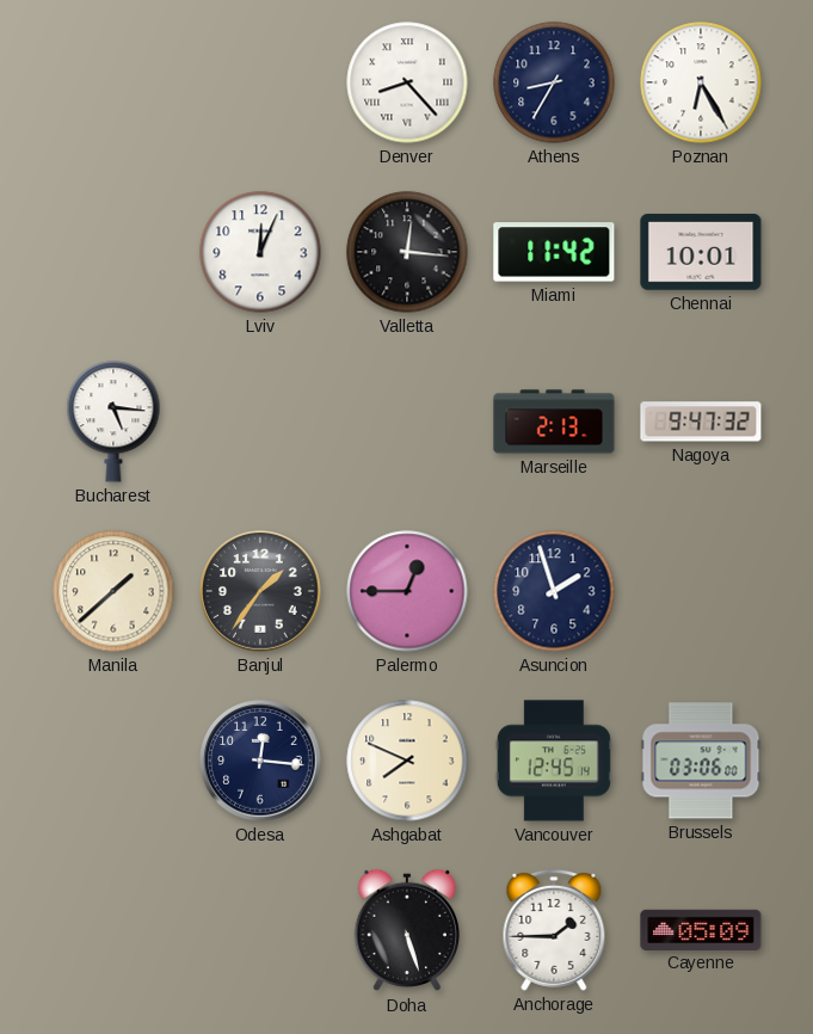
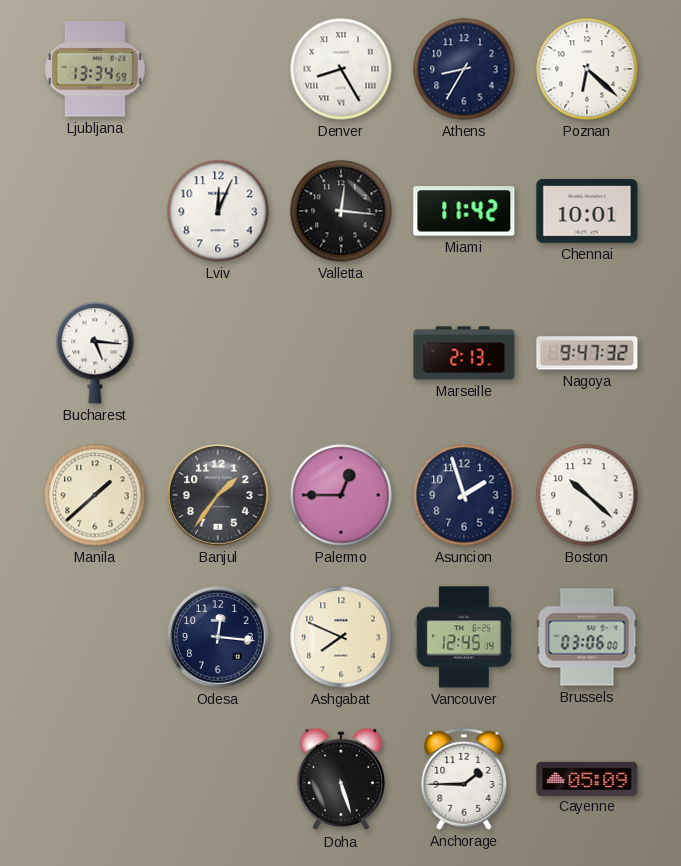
Ljubljana: none -> 13:34 (95, 69)
Denver: 8:23 -> 8:25 (341, 69)
Poznan: 6:25 -> 6:22 (587, 69)
Boston: none -> 10:22 (587, 495)
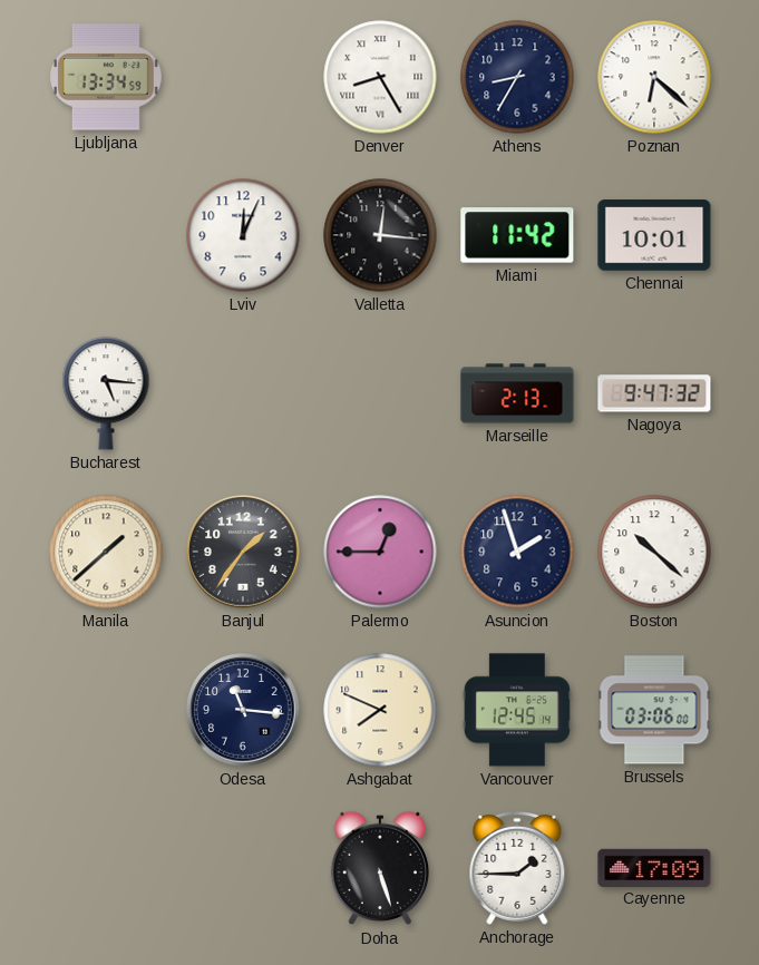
Odesa: 12:16 -> 11:16 (243, 710)
Cayenne: 05:09 -> 17:09 (654, 867)
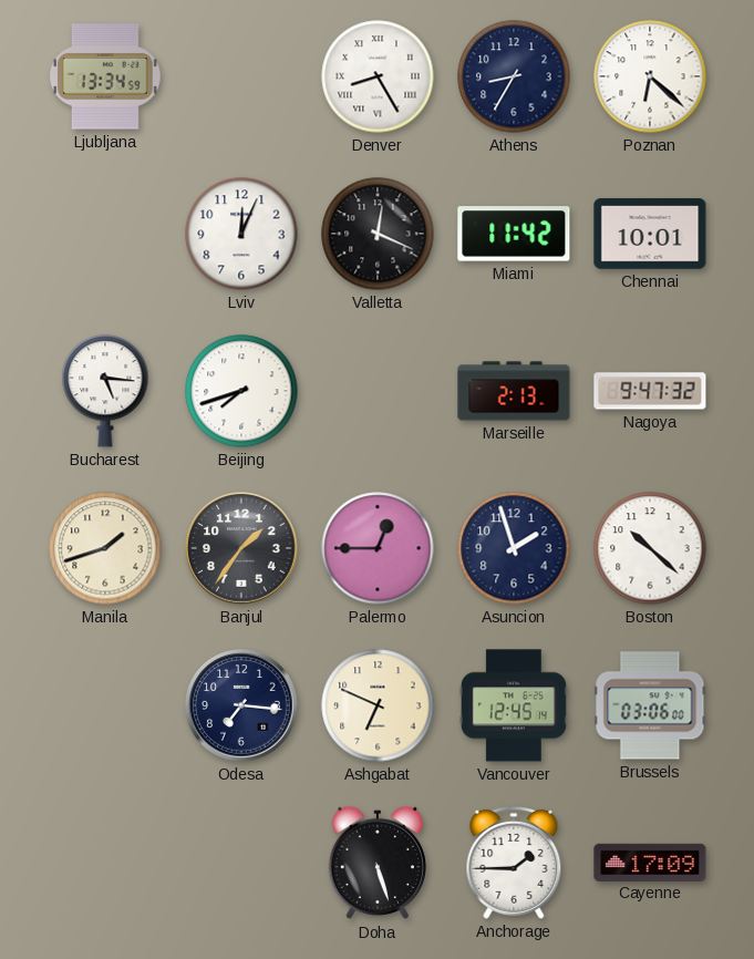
Valletta: 12:16 -> 12:19 (378, 234)
Beijing: none -> 7:42 (241, 391)
Manila: 1:38 -> 1:42 (105, 548)
Odesa: 11:16 -> 7:16 (241, 705)
Ashgabat: 7:49 -> 6:49 (378, 705)
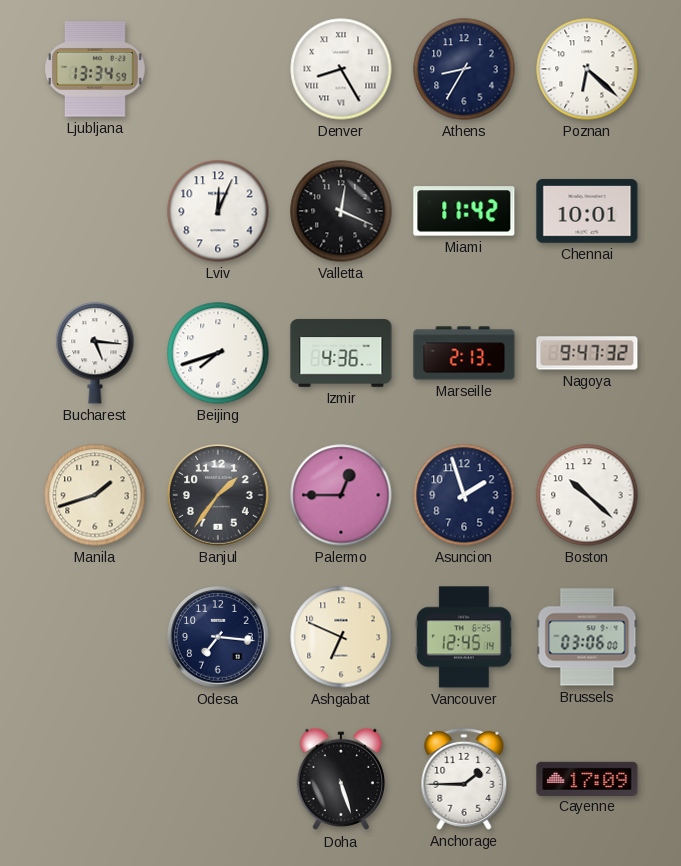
Izmir: none -> 4:36 (341, 354)
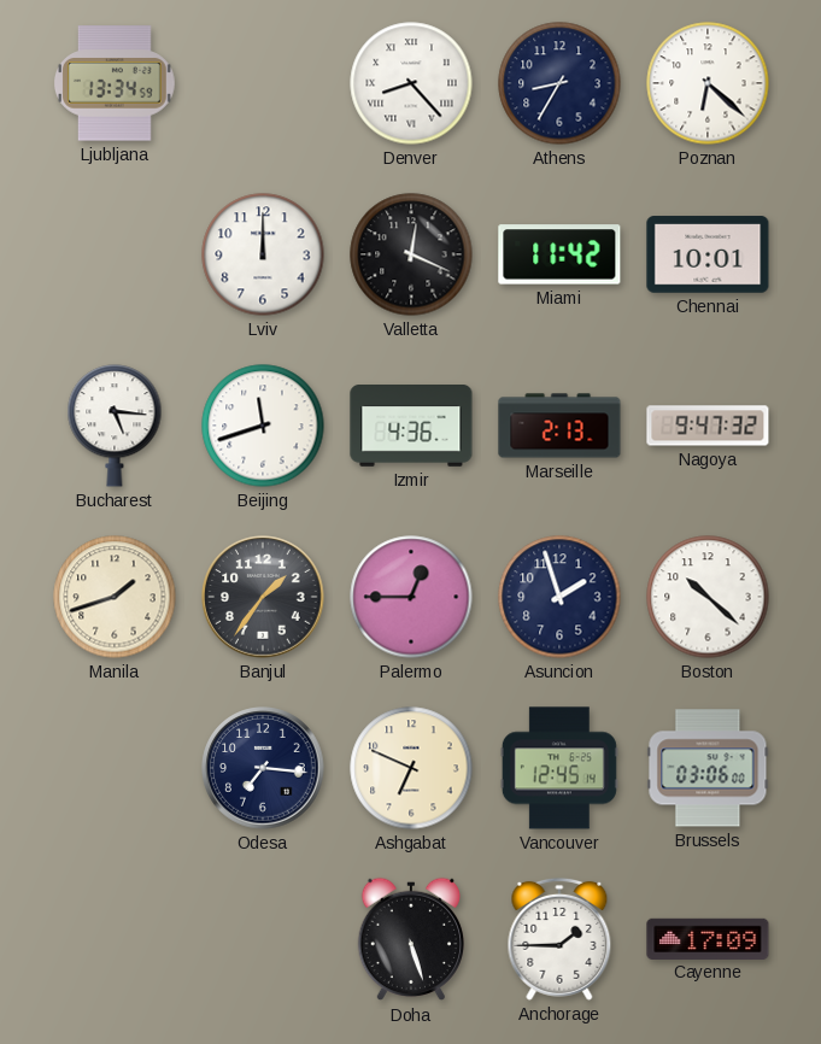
Denver: 8:25 -> 8:23 (411, 83)
Lviv: 12:04 -> 12:00 (263, 254)
Beijing: 7:42 -> 11:42 (263, 426)
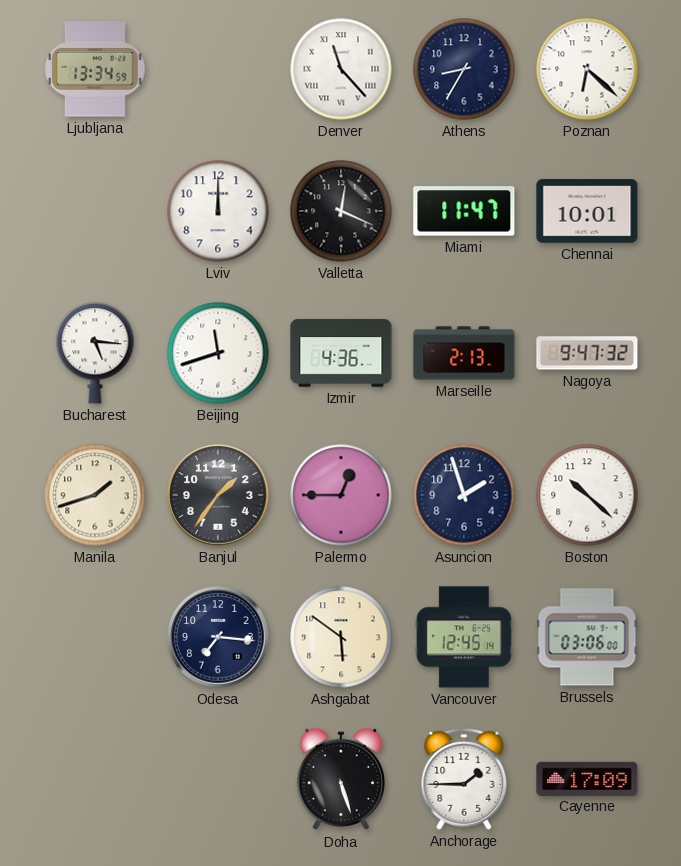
Denver: 8:23 -> 11:23 (341, 69)
Miami: 11:42 -> 11:47 (464, 211)
Ashgabat: 6:49 -> 5:51 (341, 637)
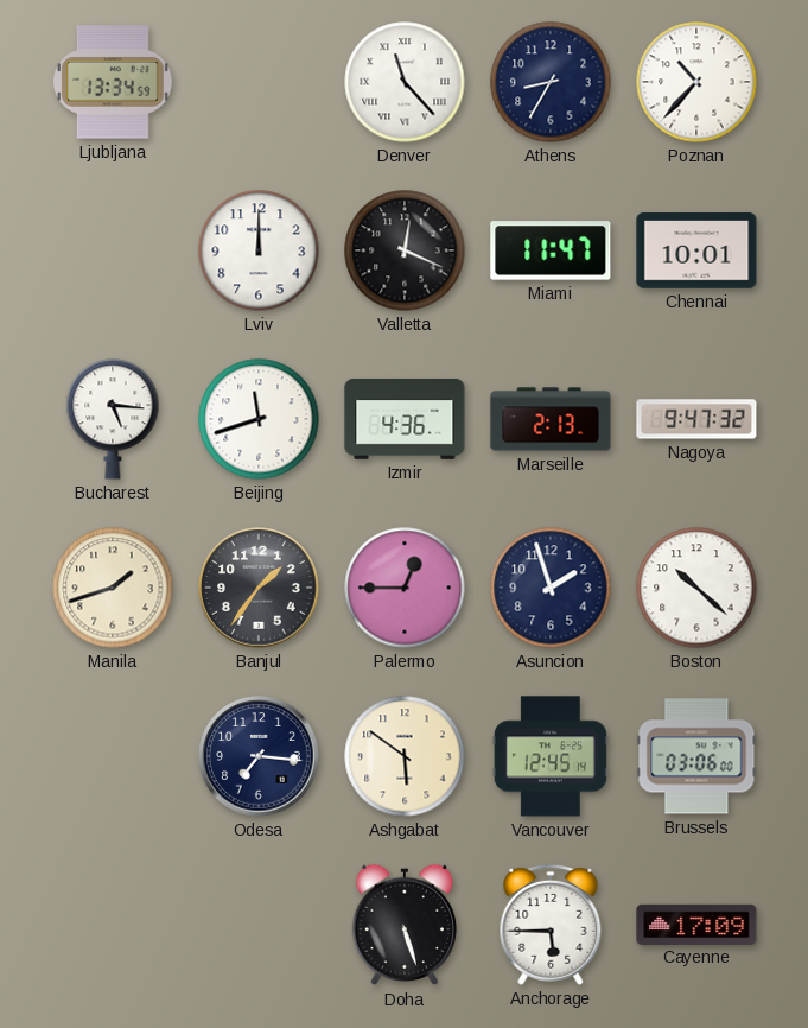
Poznan: 6:22 -> 10:37 (696, 82)
Anchorage: 1:45 -> 5:45 (551, 925)
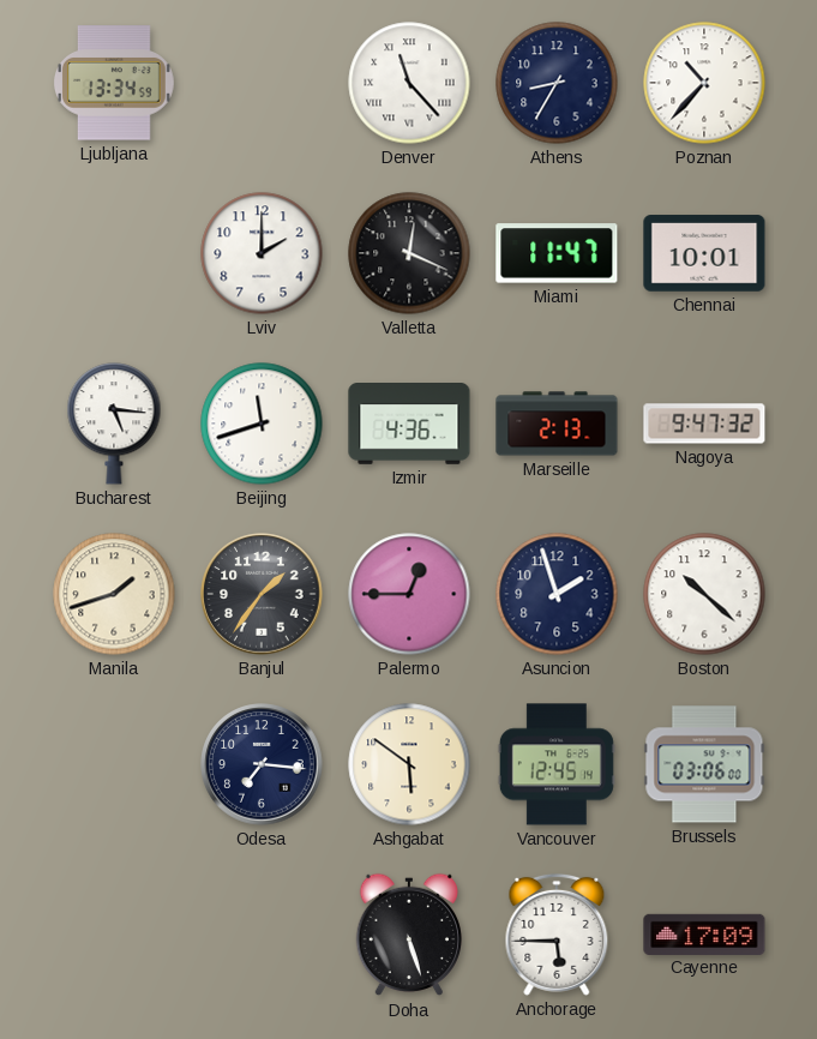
Lviv: 12:00 -> 2:00 (262, 253)
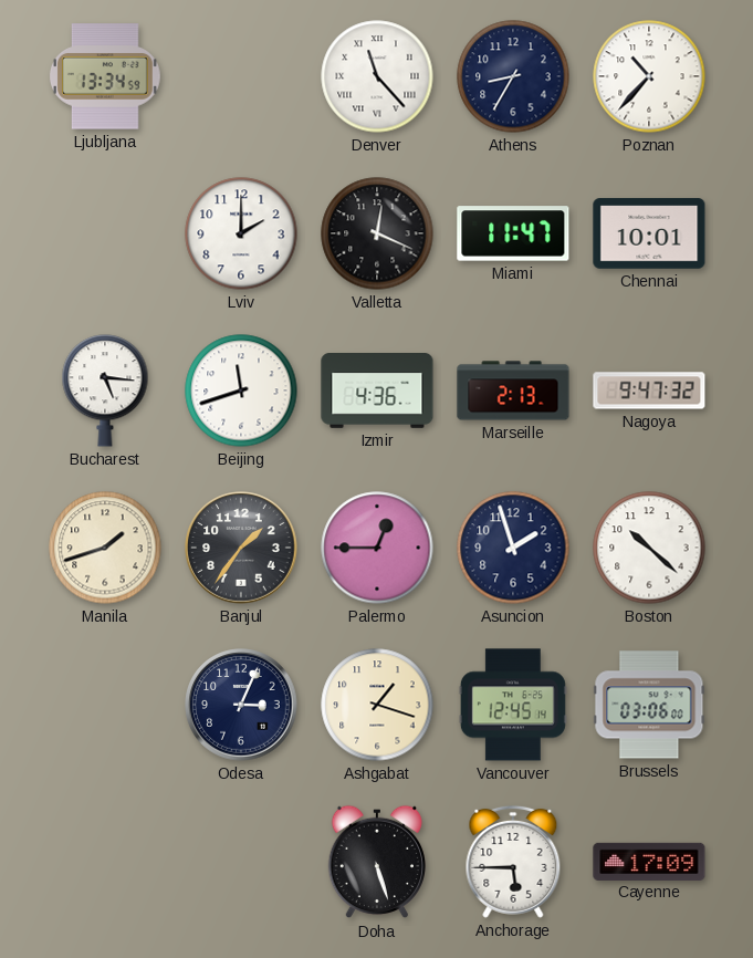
Odesa: 7:16 -> 3:04 (241, 705)
Ashgabat: 5:51 -> 1:18 (377, 705)
